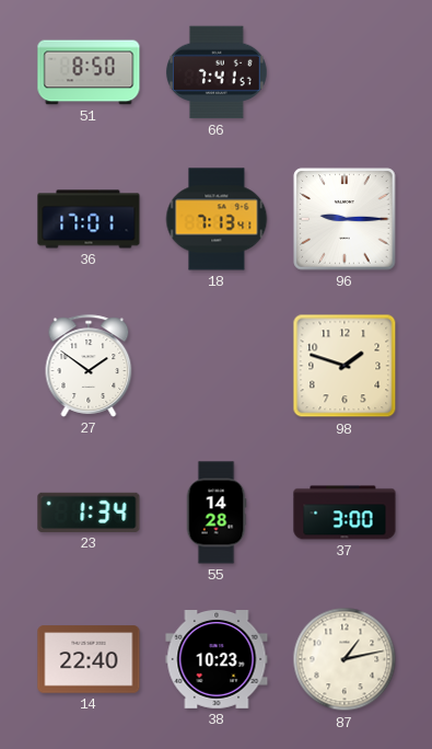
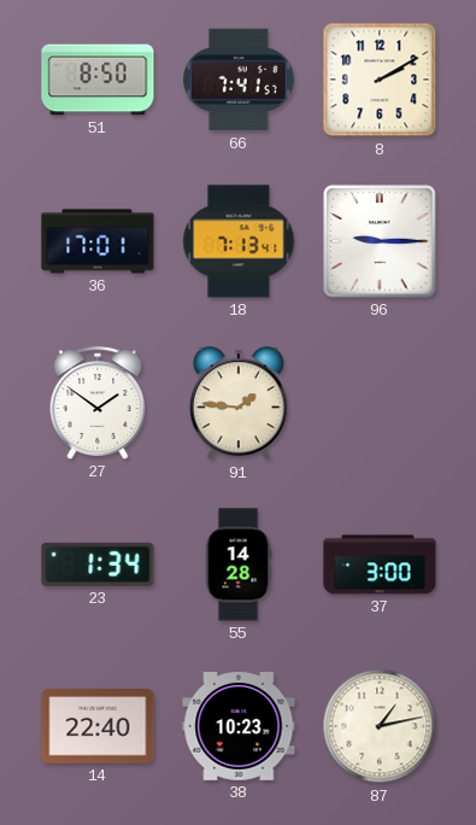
8: none -> 2:10 (380, 80)
91: none -> 1:46 (239, 404)
98: 1:48 -> none (345, 366)
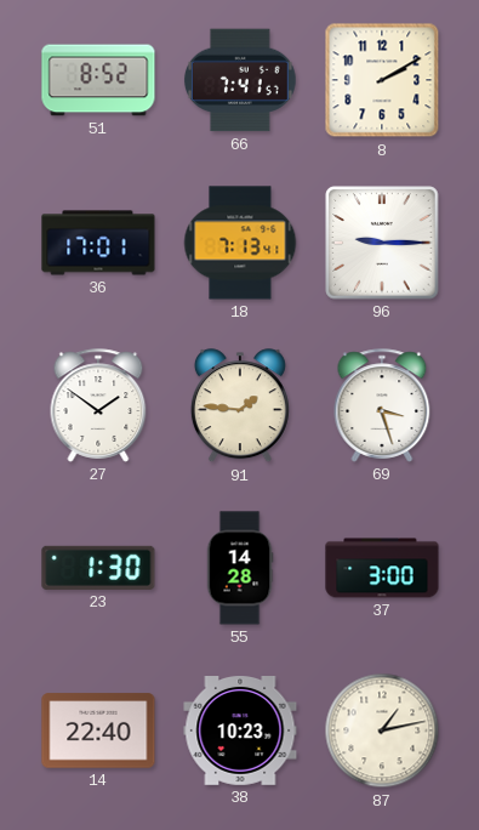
51: 8:50 -> 8:52 (98, 80)
69: none -> 3:27 (382, 405)
23: 1:34 -> 1:30 (98, 568)
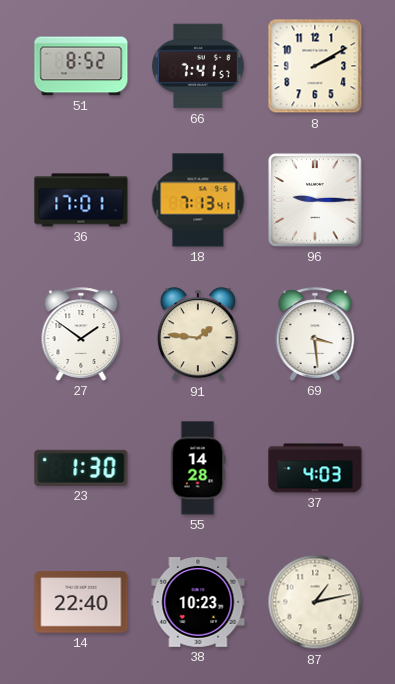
69: 3:27 -> 3:29 (315, 334)
37: 3:00 -> 4:03 (315, 468)
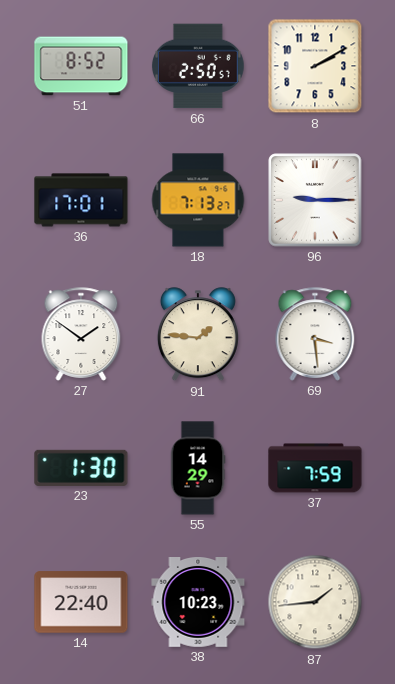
66: 7:41 -> 2:50 (198, 66)
18: 7:13:41 -> 7:13:27 (198, 200)
55: 14:28 -> 14:29 (198, 468)
37: 4:03 -> 7:59 (315, 468)
87: 1:13 -> 1:44 (315, 602)
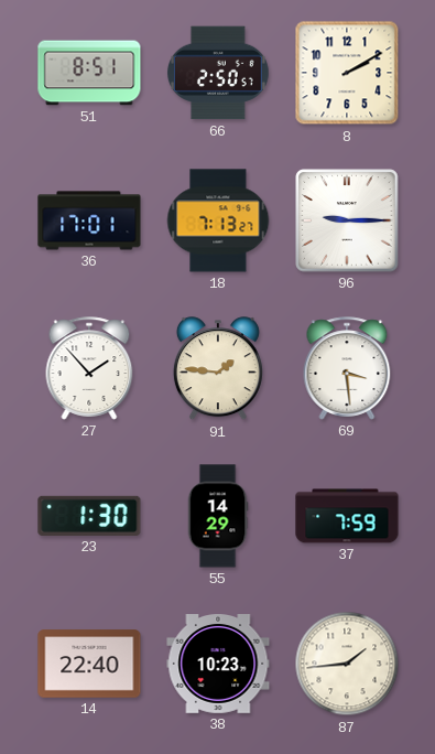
51: 8:52 -> 8:51 (89, 73)
27: 1:51 -> 1:53 (89, 368)
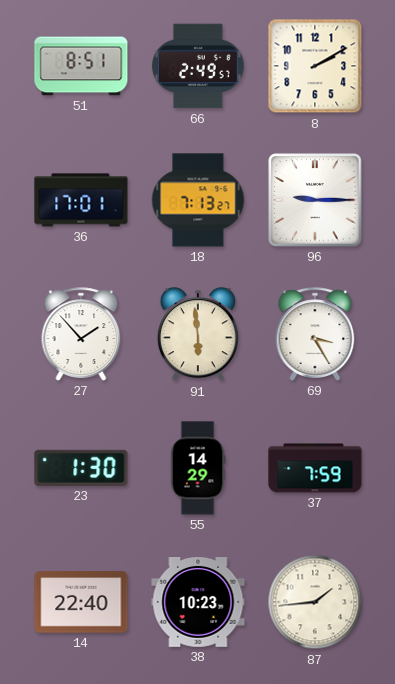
66: 2:50 -> 2:49 (198, 66)
91: 1:46 -> 5:59 (198, 335)
69: 3:29 -> 3:25 (315, 334)
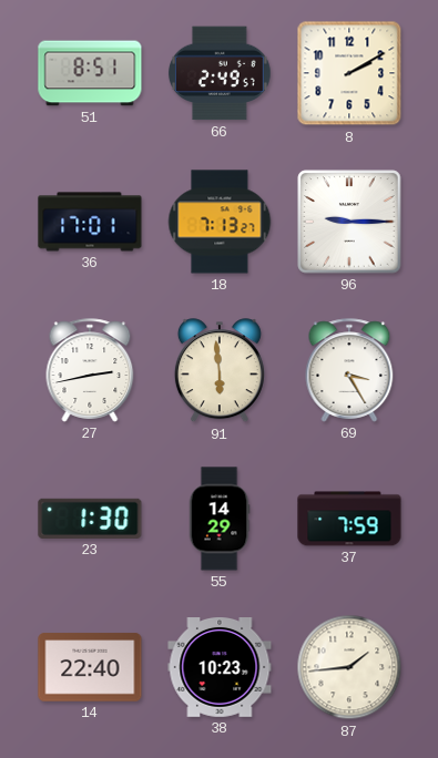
27: 1:53 -> 2:43 (90, 370)
